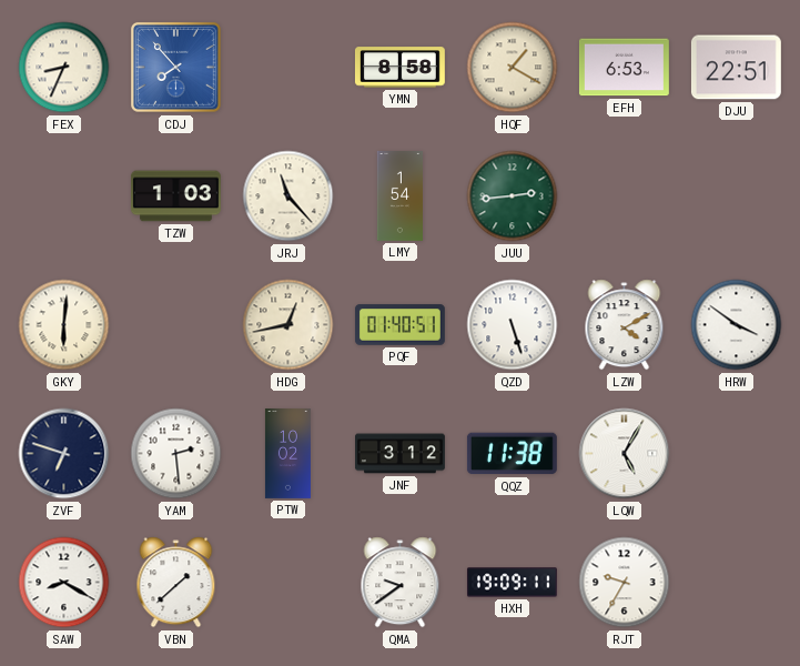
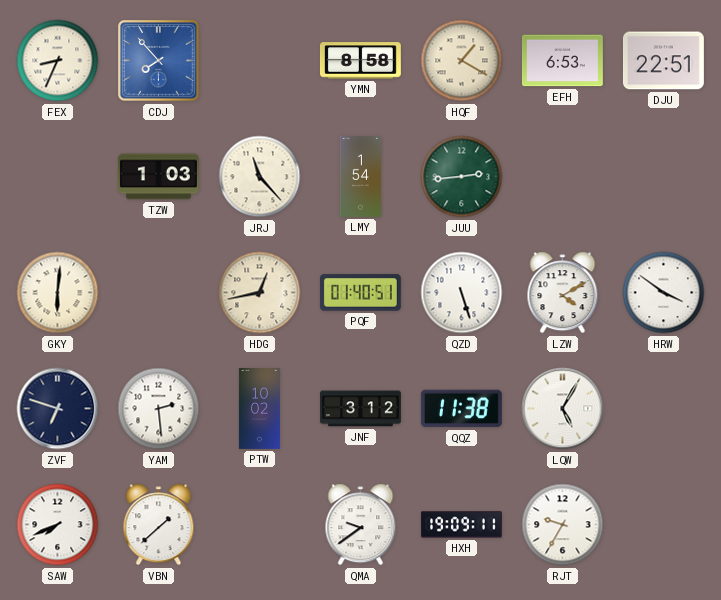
SAW: 8:20 -> 7:41 (58, 525)
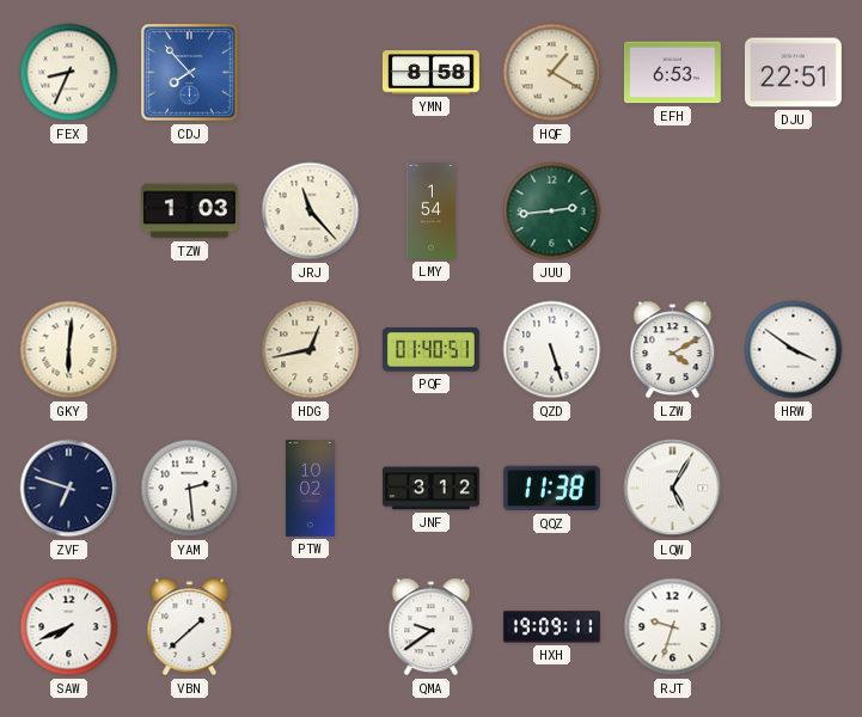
RJT: 9:35 -> 9:33 (673, 627)
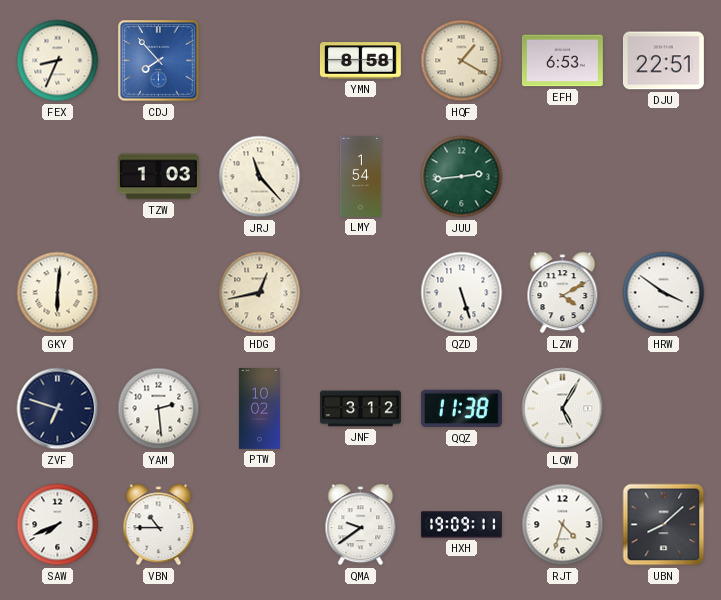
PQF: 01:40 -> none (430, 350)
VBN: 1:38 -> 10:45 (159, 525)
RJT: 9:33 -> 4:33 (563, 525)
UBN: none -> 8:08 (664, 525)
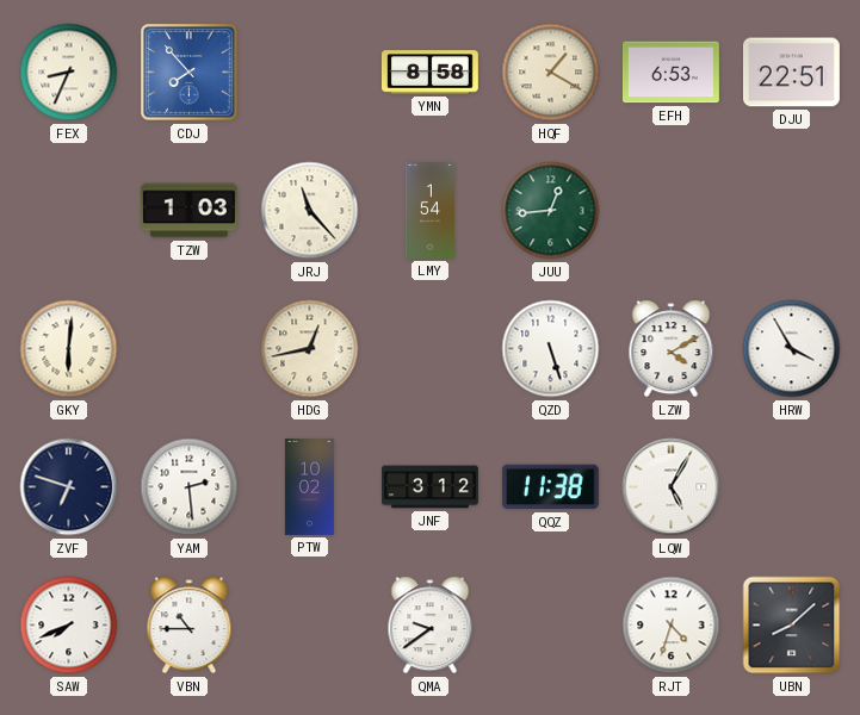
JUU: 2:44 -> 12:44 (551, 211)
HRW: 3:51 -> 3:55 (792, 349)
HXH: 19:09 -> none (461, 525)
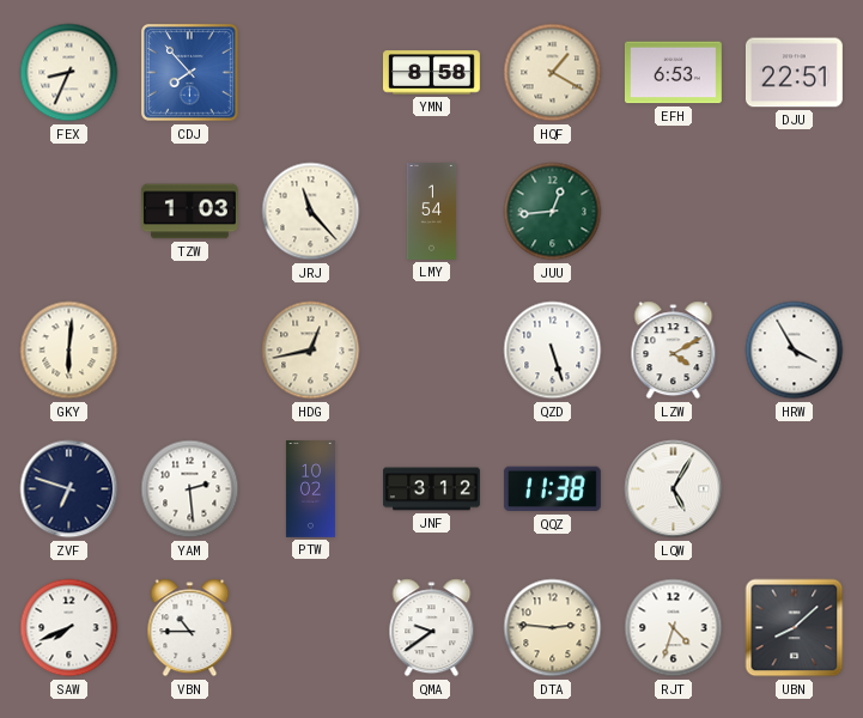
DTA: none -> 2:46 (553, 628)
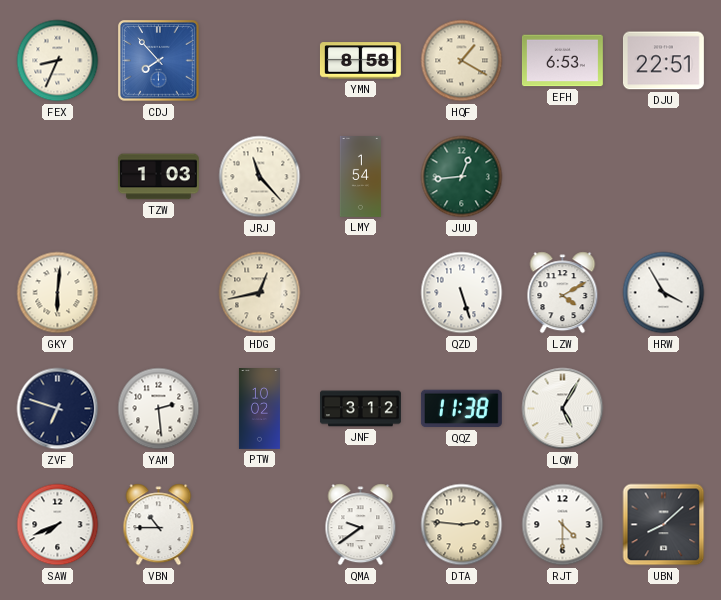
RJT: 4:33 -> 4:30 (563, 525)
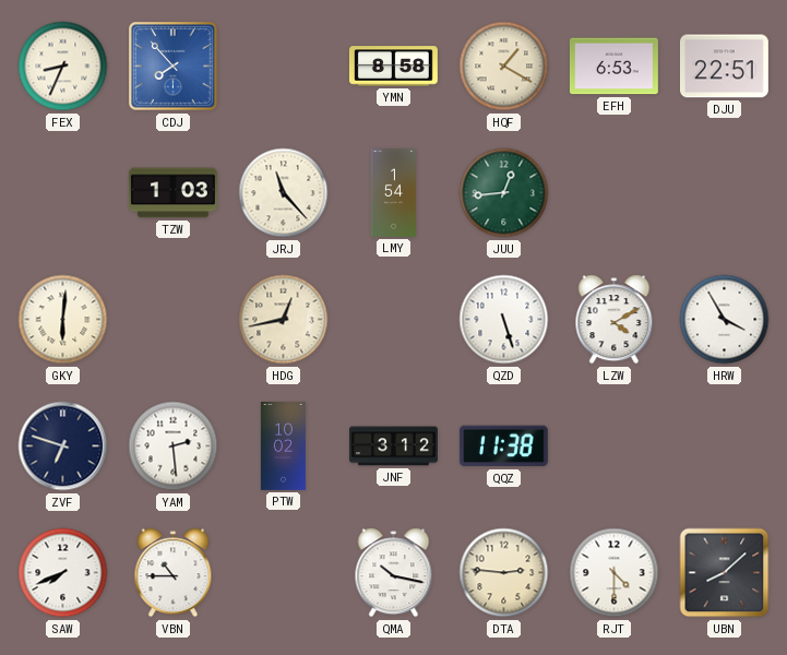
LQW: 5:05 -> none (563, 409)
QMA: 9:39 -> 10:17 (394, 573)
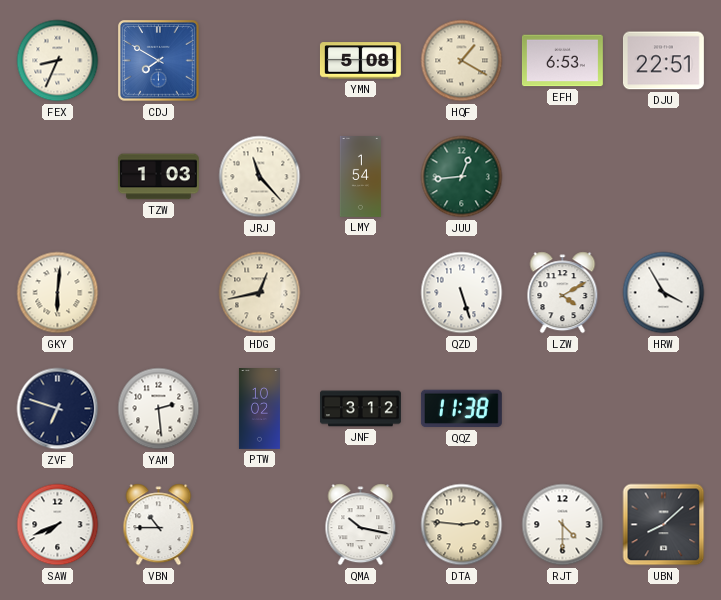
CDJ: 7:53 -> 7:50 (159, 61)
YMN: 8:58 -> 5:08 (360, 61)
